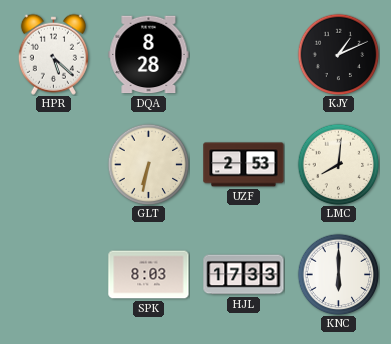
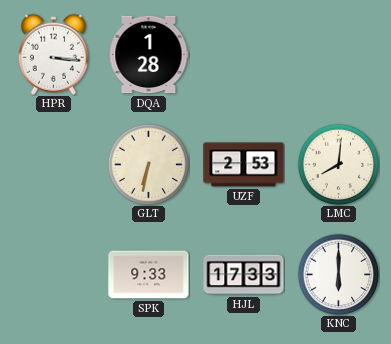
HPR: 5:22 -> 3:16 (53, 54)
DQA: 8:28 -> 1:28 (149, 55)
KJY: 1:11 -> none (338, 54)
SPK: 8:03 -> 9:33 (149, 275)
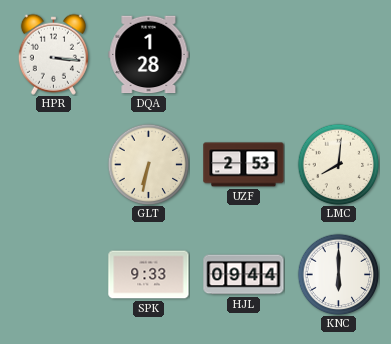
HJL: 17:33 -> 09:44 (244, 275)
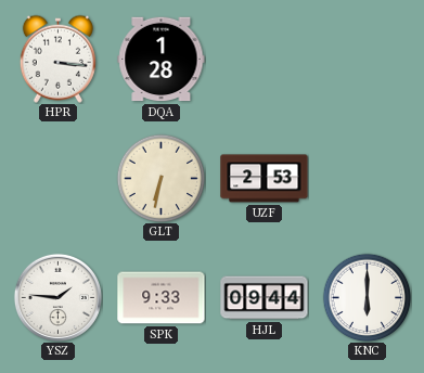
LMC: 8:01 -> none (338, 164)
YSZ: none -> 1:46 (57, 297)
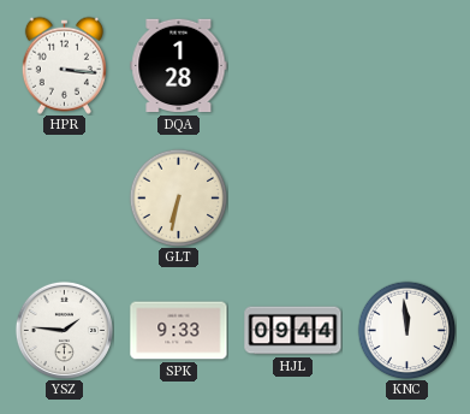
UZF: 2:53 -> none (265, 179)
KNC: 6:00 -> 11:59 (406, 330)
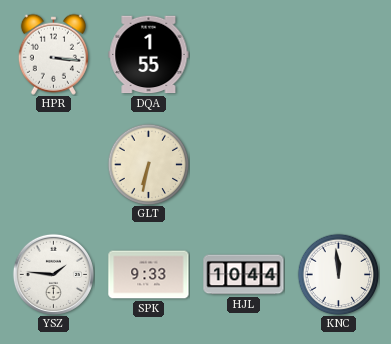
DQA: 1:28 -> 1:55 (149, 55)
HJL: 09:44 -> 10:44 (244, 275)
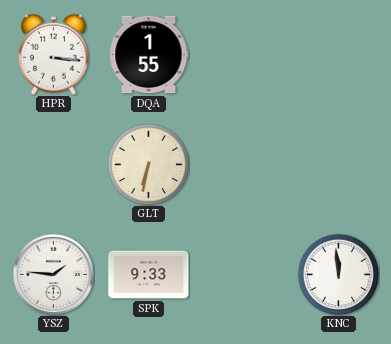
HJL: 10:44 -> none (244, 275)
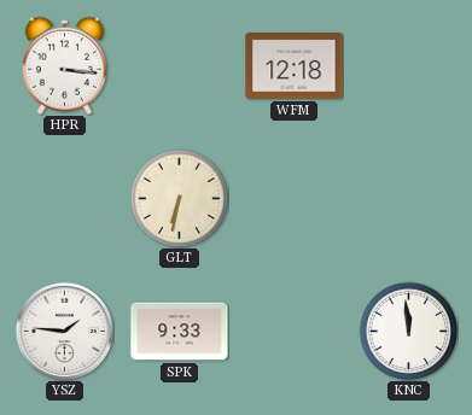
DQA: 1:55 -> none (149, 55)
WFM: none -> 12:18 (295, 66)
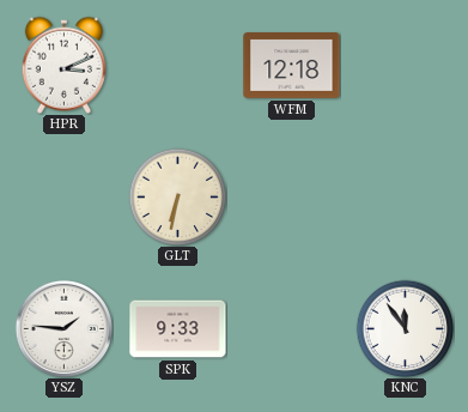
HPR: 3:16 -> 3:11 (63, 65)
KNC: 11:59 -> 11:54 (405, 328)
